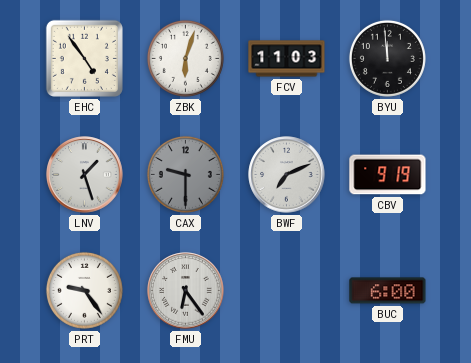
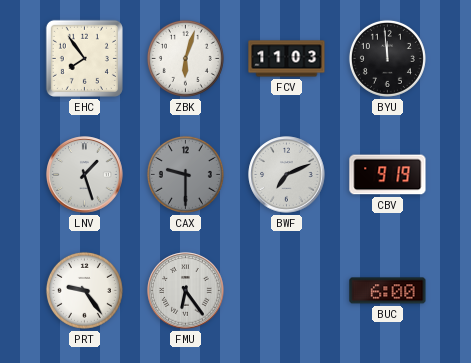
EHC: 4:54 -> 7:54 (84, 58)
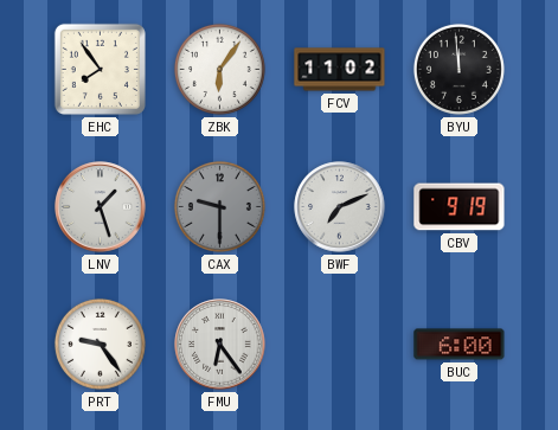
ZBK: 6:03 -> 6:06 (219, 69)
FCV: 11:03 -> 11:02 (340, 70)
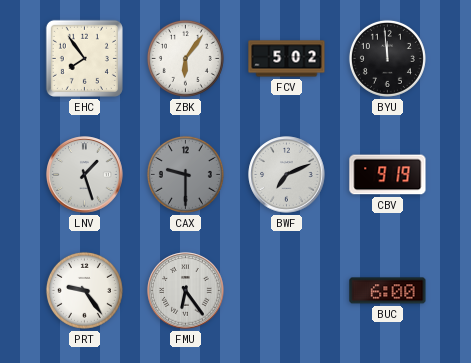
FCV: 11:02 -> 5:02 (287, 59)
